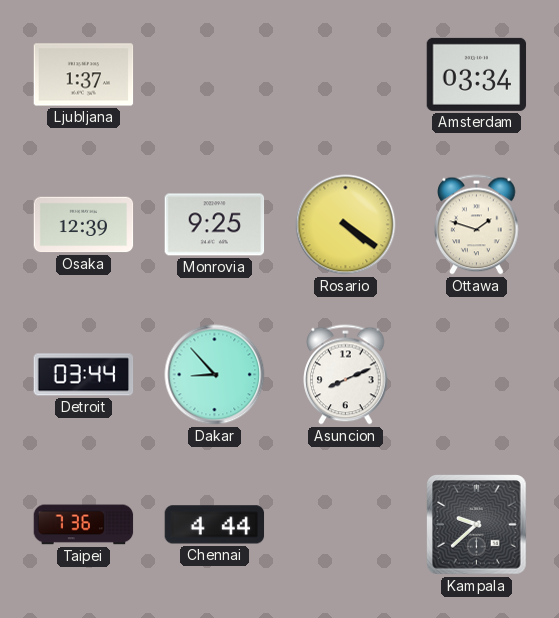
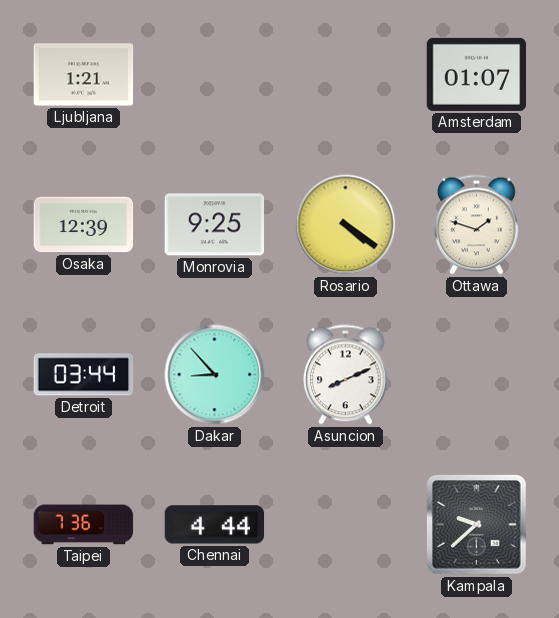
Ljubljana: 1:37 -> 1:21 (84, 75)
Amsterdam: 03:34 -> 01:07 (477, 74)
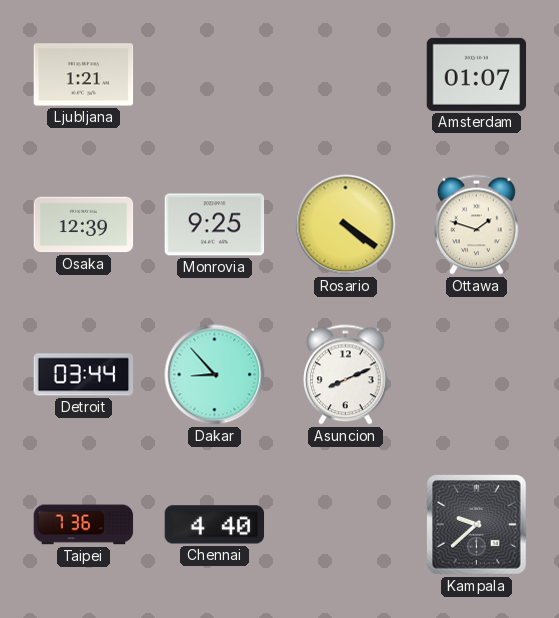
Chennai: 4:44 -> 4:40 (215, 525)
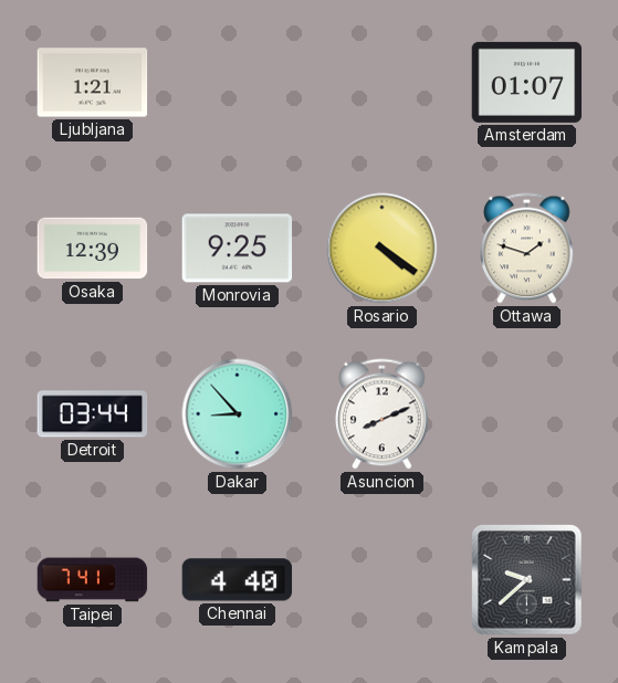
Taipei: 7:36 -> 7:41 (93, 580)
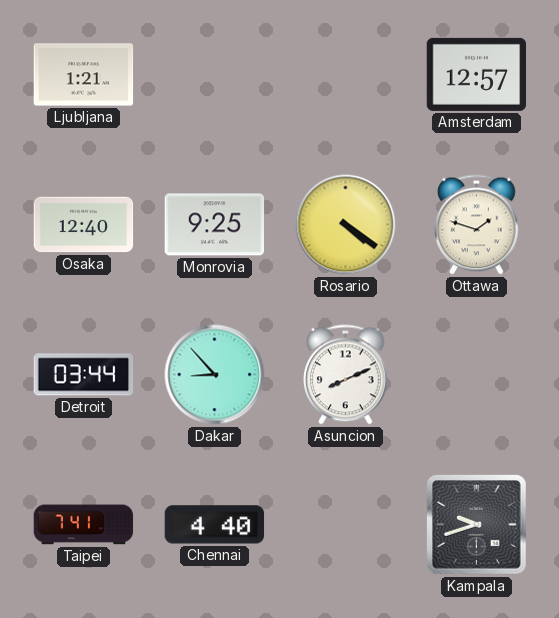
Amsterdam: 01:07 -> 12:57 (477, 74)
Osaka: 12:39 -> 12:40 (84, 225)
Kampala: 9:38 -> 9:42 (477, 525)
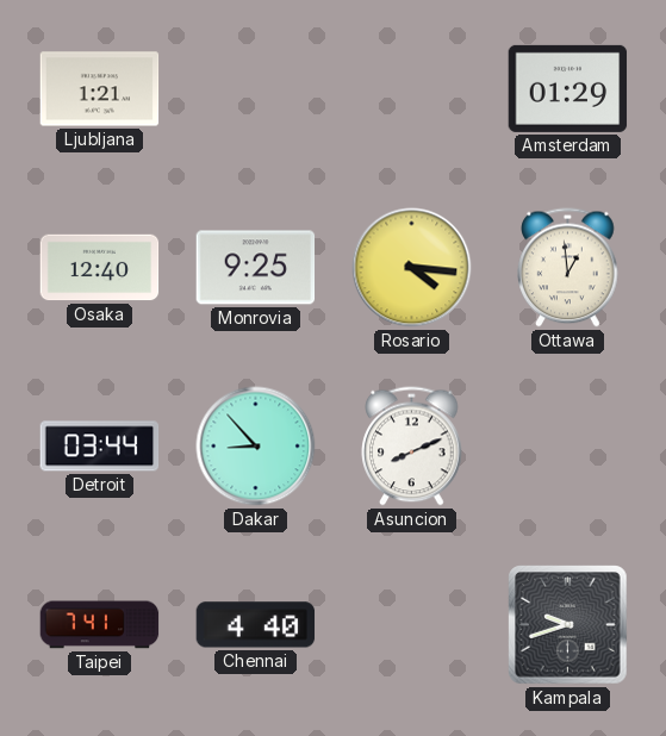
Amsterdam: 12:57 -> 01:29 (568, 88)
Rosario: 4:21 -> 4:16 (412, 268)
Ottawa: 1:48 -> 12:59 (568, 268)
